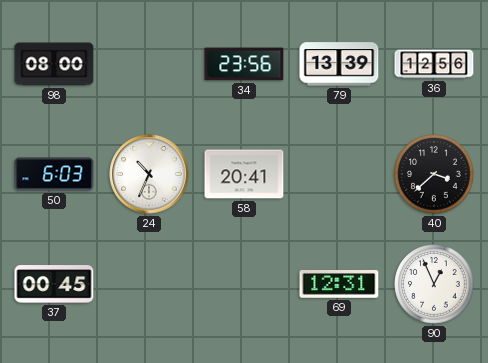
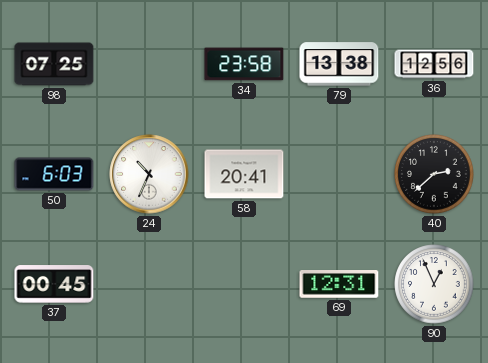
98: 08:00 -> 07:25 (54, 64)
34: 23:56 -> 23:58 (244, 64)
79: 13:39 -> 13:38 (339, 64)
40: 3:38 -> 2:38 (434, 174)
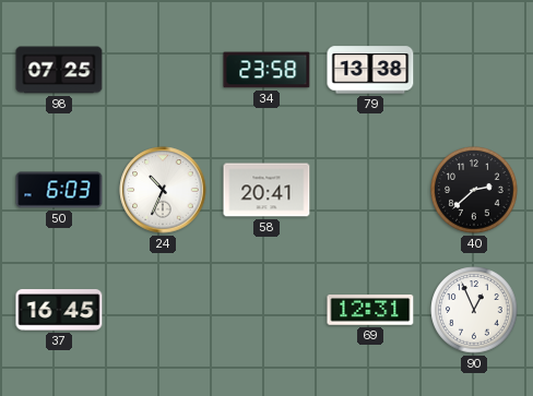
36: 12:56 -> none (434, 64)
37: 00:45 -> 16:45 (59, 310)
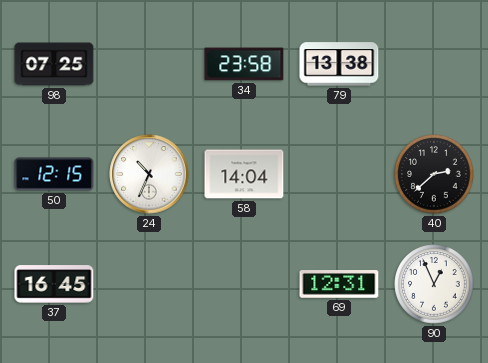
50: 6:03 -> 12:15 (54, 174)
58: 20:41 -> 14:04 (244, 174)
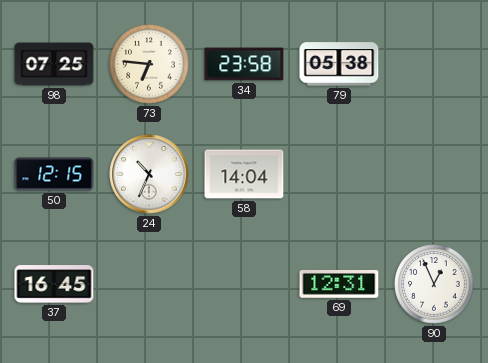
73: none -> 6:46 (149, 64)
79: 13:38 -> 05:38 (339, 64)
40: 2:38 -> none (434, 174)
